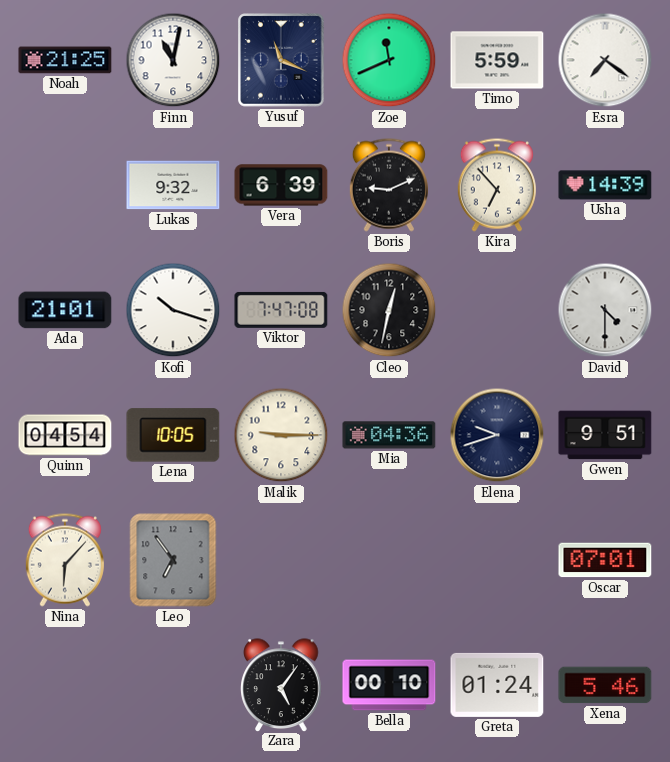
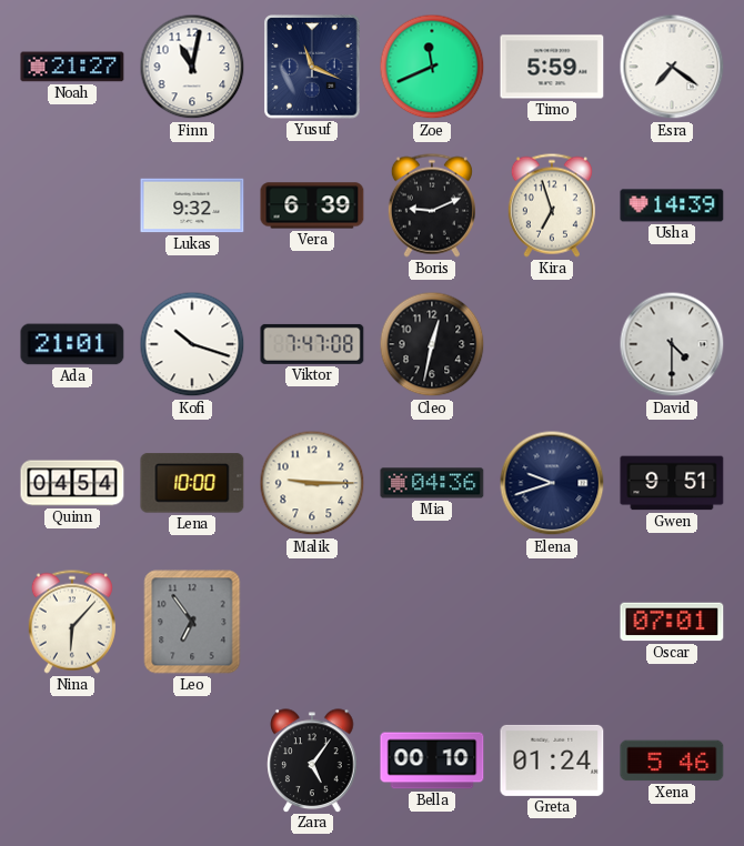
Noah: 21:25 -> 21:27 (72, 67)
Kira: 6:53 -> 6:57 (552, 205)
Lena: 10:05 -> 10:00 (192, 483)
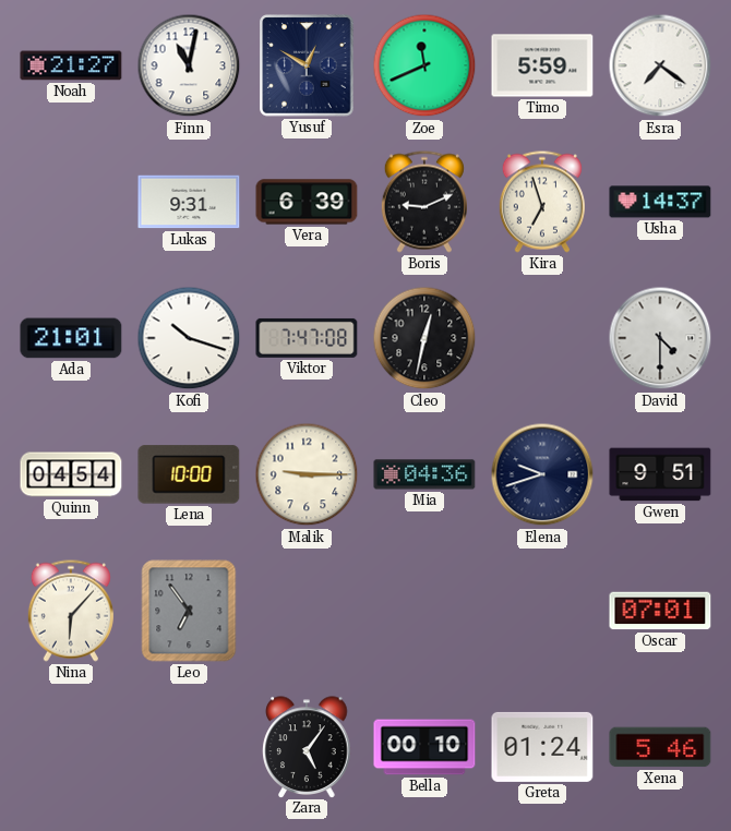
Yusuf: 11:19 -> 12:50 (307, 65)
Lukas: 9:32 -> 9:31 (189, 202)
Usha: 14:39 -> 14:37 (660, 202)
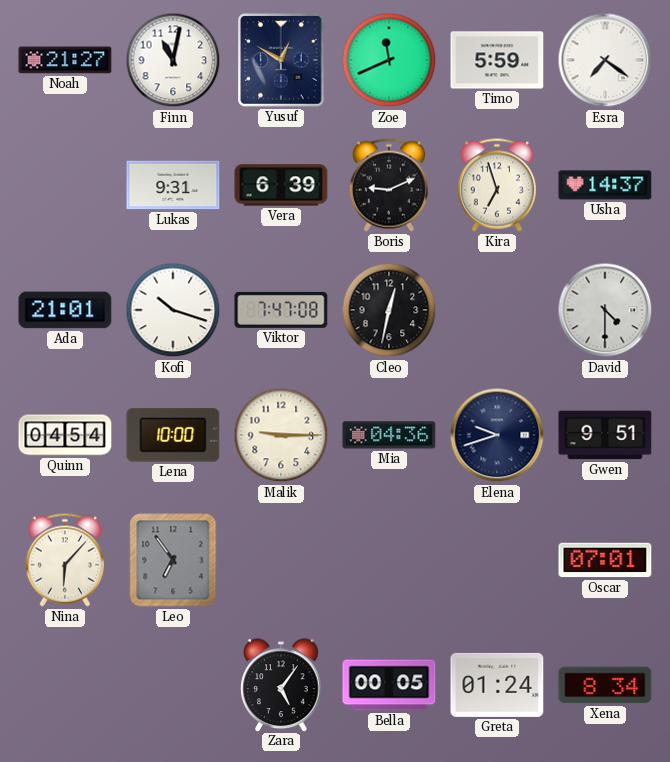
Bella: 00:10 -> 00:05 (389, 685)
Xena: 5:46 -> 8:34 (605, 685)
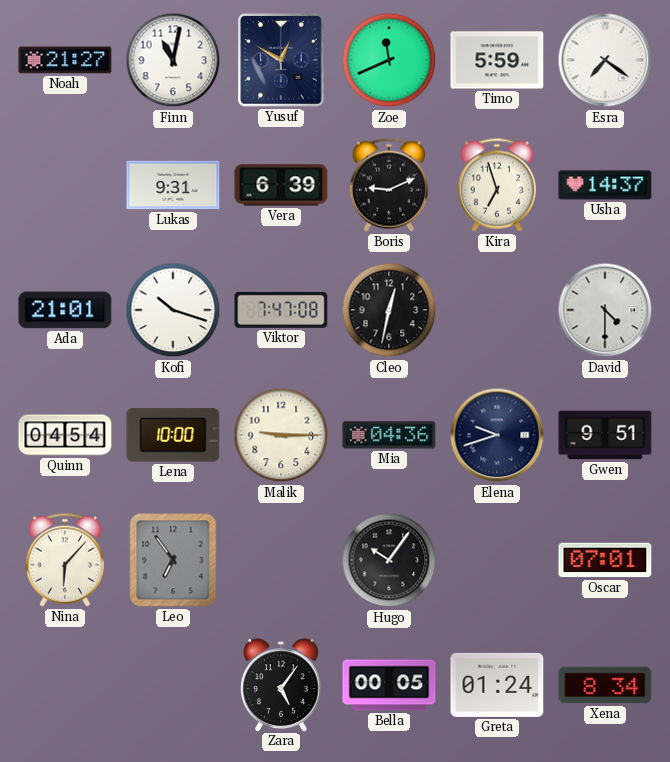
Hugo: none -> 10:06 (389, 560)
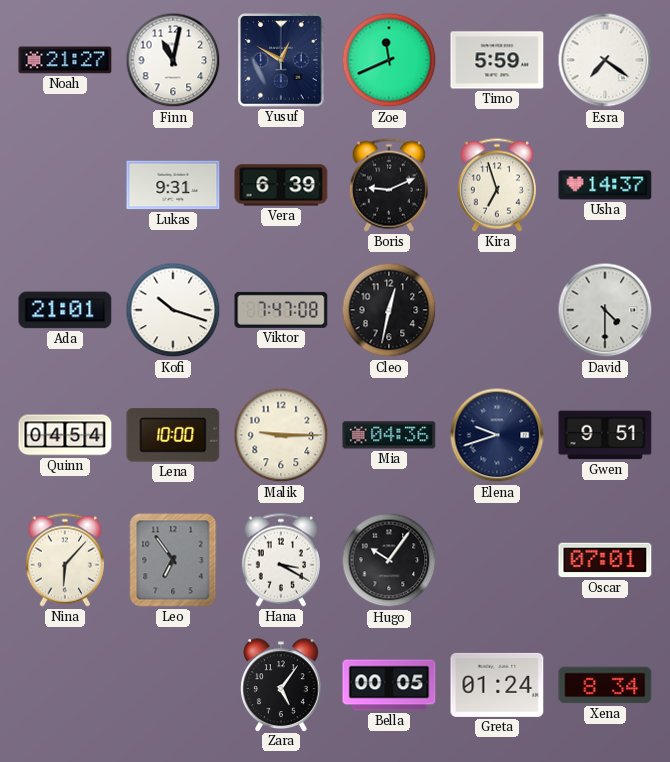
Hana: none -> 3:20 (281, 560)
